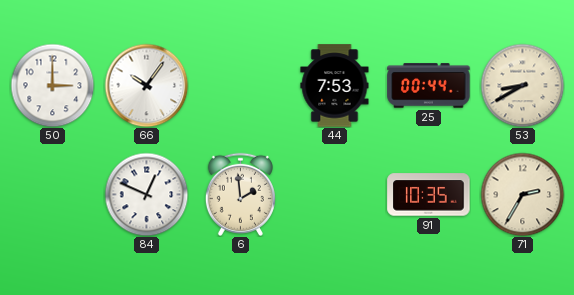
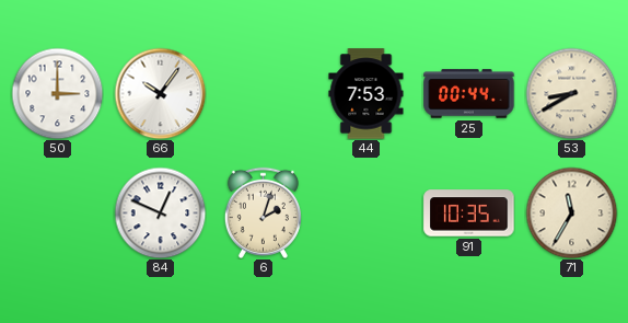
6: 1:59 -> 2:03 (263, 212)
71: 2:35 -> 11:35 (571, 212)
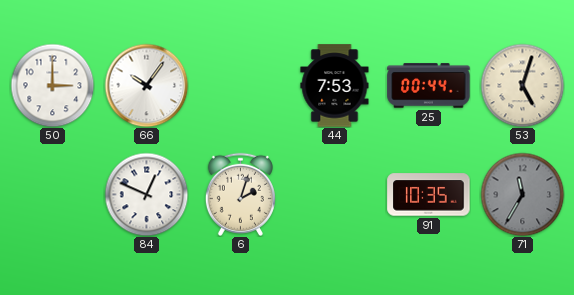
53: 8:40 -> 5:03 (522, 85)
71 dial: cream -> grey (522, 194)
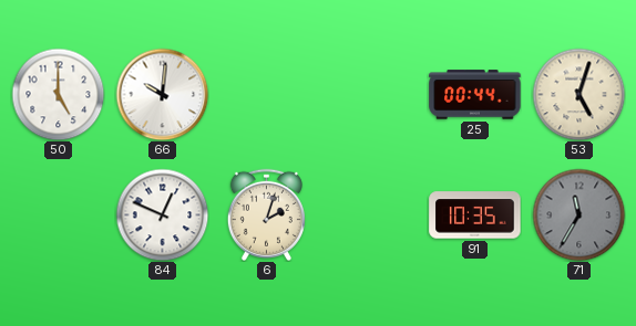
50: 3:00 -> 5:00 (58, 94)
66: 10:06 -> 10:01 (162, 94)
44: 7:53 -> none (335, 86)
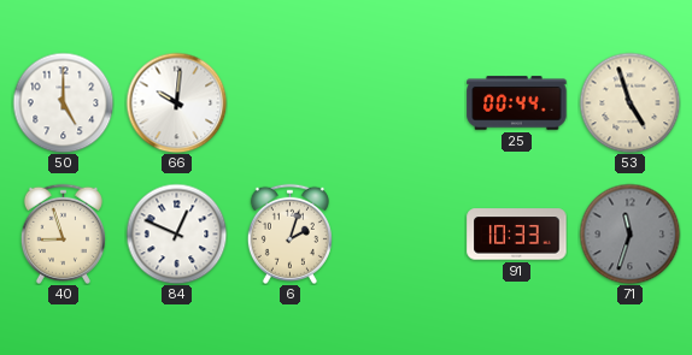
53: 5:03 -> 4:57 (629, 102)
40: none -> 8:57 (63, 233)
91: 10:35 -> 10:33 (517, 235)
71: 11:35 -> 11:33 (629, 233)
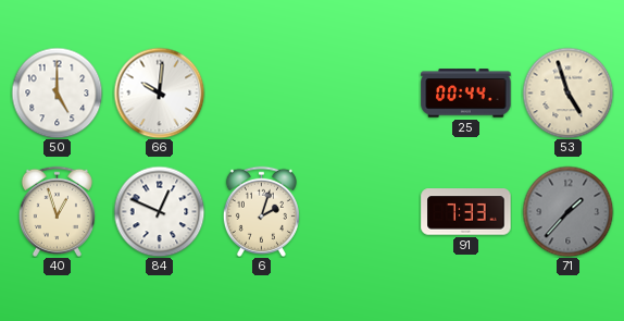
40: 8:57 -> 12:57 (57, 211)
91: 10:33 -> 7:33 (466, 212)
71: 11:33 -> 1:37 (567, 211)
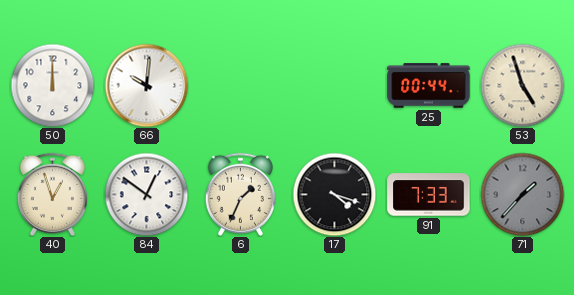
50: 5:00 -> 12:00 (52, 85)
84: 12:49 -> 12:51 (146, 194)
6: 2:03 -> 1:34 (240, 194)
17: none -> 4:18 (334, 194)
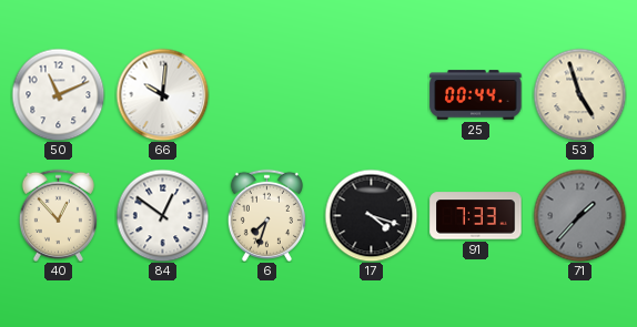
50: 12:00 -> 11:11 (58, 94)
40: 12:57 -> 12:53 (58, 215)
6: 1:34 -> 7:33 (266, 215)
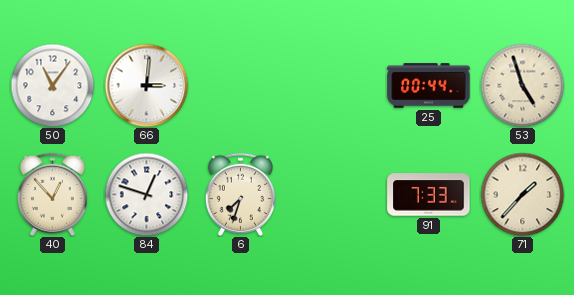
50: 11:11 -> 11:06 (52, 85)
66: 10:01 -> 3:01 (146, 85)
84: 12:51 -> 12:48 (146, 194)
17: 4:18 -> none (371, 215)
71 dial: grey -> cream (522, 194)
